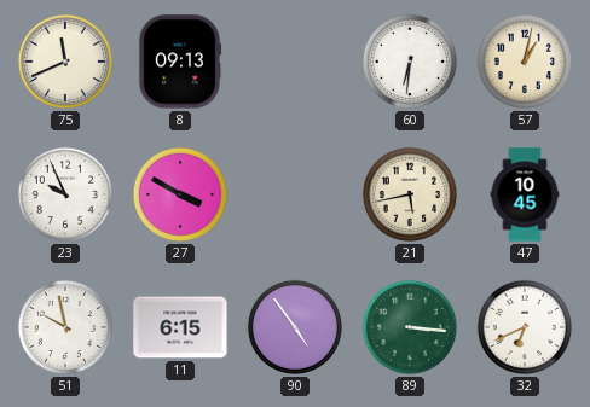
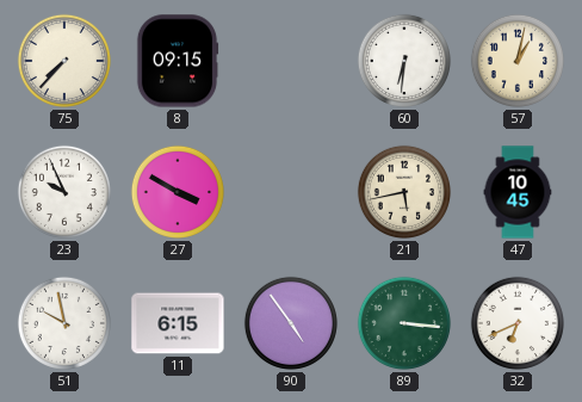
75: 11:41 -> 7:37 (64, 61)
8: 09:13 -> 09:15 (178, 61)
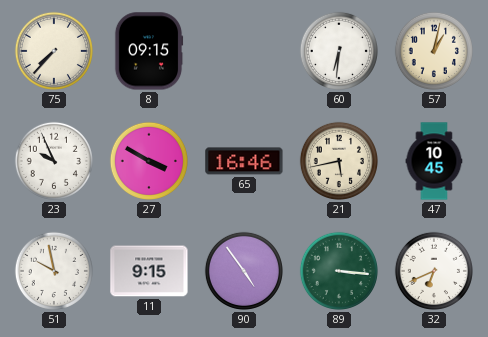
65: none -> 16:46 (244, 161)
11: 6:15 -> 9:15 (149, 271)
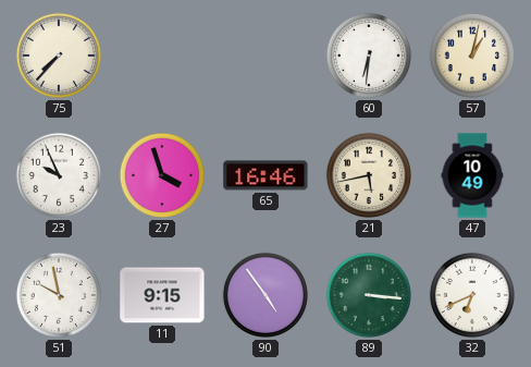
8: 09:15 -> none (149, 51)
27: 3:50 -> 3:57 (162, 175)
47: 10:45 -> 10:49 (472, 175)
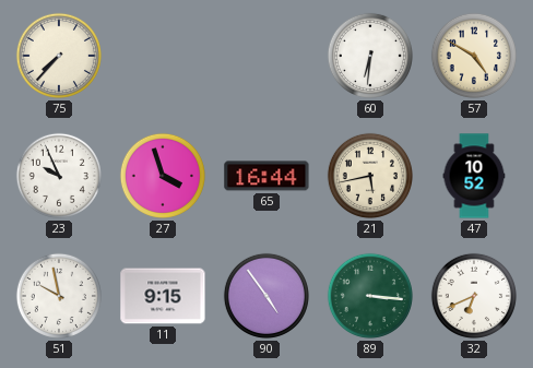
57: 1:02 -> 4:50 (474, 56)
65: 16:46 -> 16:44 (266, 176)
47: 10:49 -> 10:52 (474, 176)
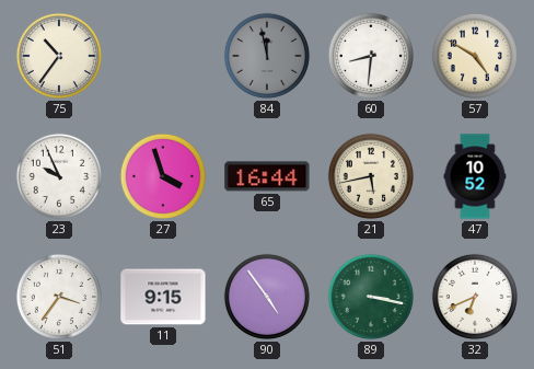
75: 7:37 -> 10:36 (59, 56)
84: none -> 11:58 (267, 56)
60: 6:31 -> 8:31 (371, 56)
51: 9:58 -> 3:36 (59, 297)
89: 3:16 -> 3:17 (371, 297)
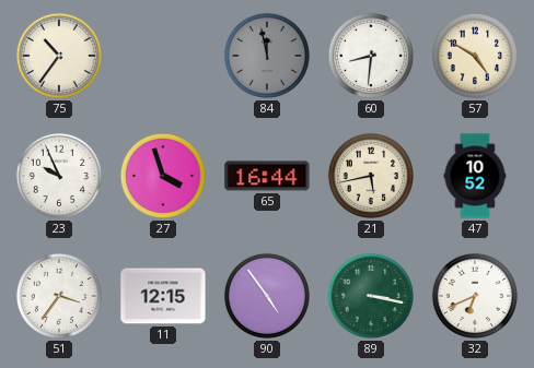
11: 9:15 -> 12:15 (163, 296)
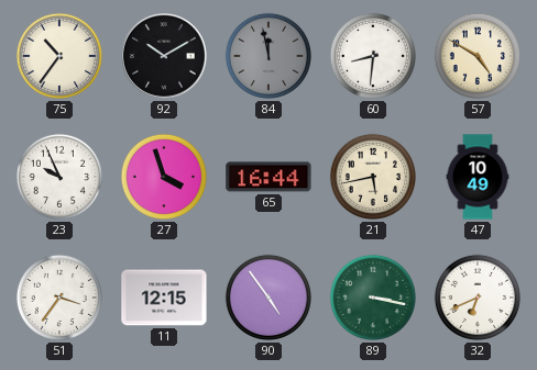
92: none -> 10:10 (164, 56)
47: 10:52 -> 10:49 (478, 177)
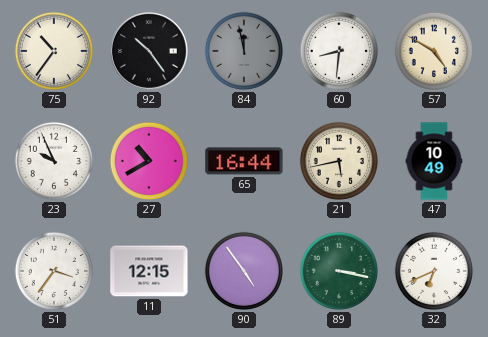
92: 10:10 -> 10:24 (149, 51)
27: 3:57 -> 10:40 (149, 161)
